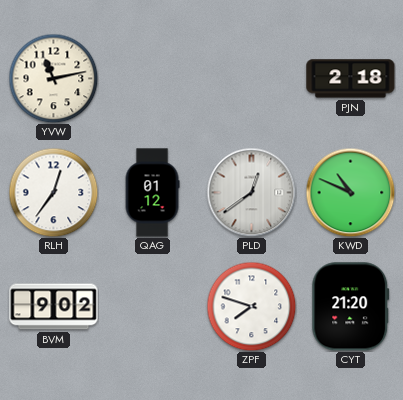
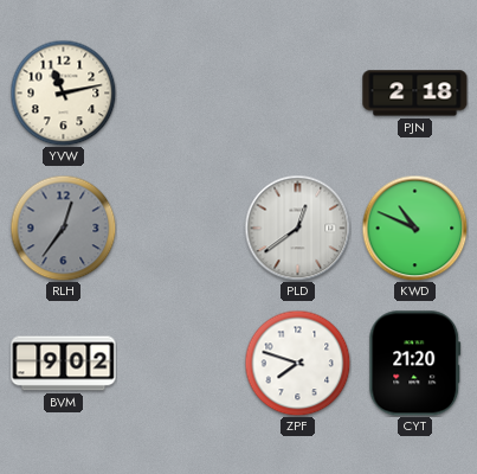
RLH dial: white -> grey (63, 228)
QAG: 01:12 -> none (152, 193)
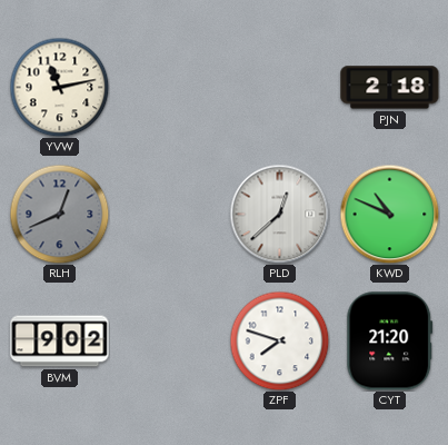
RLH: 12:36 -> 12:41 (59, 214)
PLD: 12:39 -> 12:38 (279, 214)
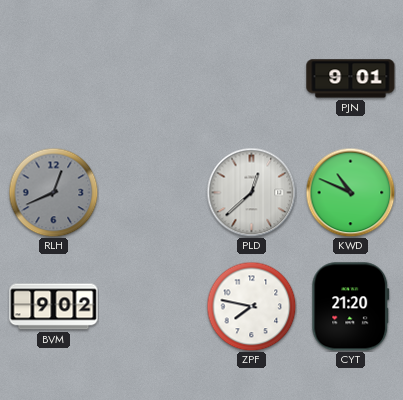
YVW: 11:13 -> none (59, 87)
PJN: 2:18 -> 9:01 (351, 79)
ZPF: 7:48 -> 7:47 (251, 306)
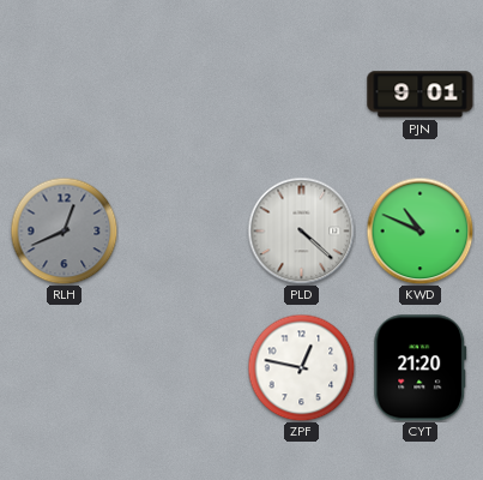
PLD: 12:38 -> 4:22 (301, 230)
BVM: 9:02 -> none (54, 307)
ZPF: 7:47 -> 12:47 (301, 367)
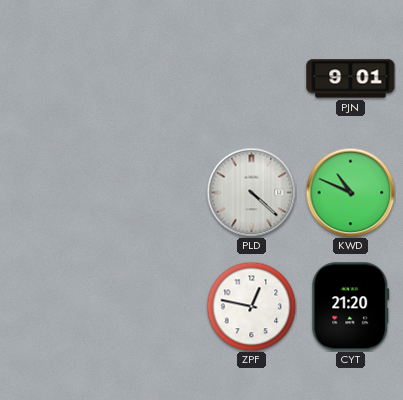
RLH: 12:41 -> none (64, 230)
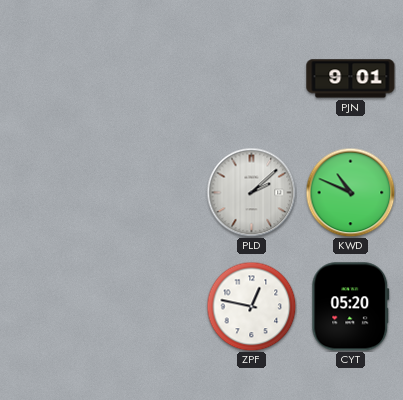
PLD: 4:22 -> 2:08 (251, 192)
CYT: 21:20 -> 05:20 (351, 307)
